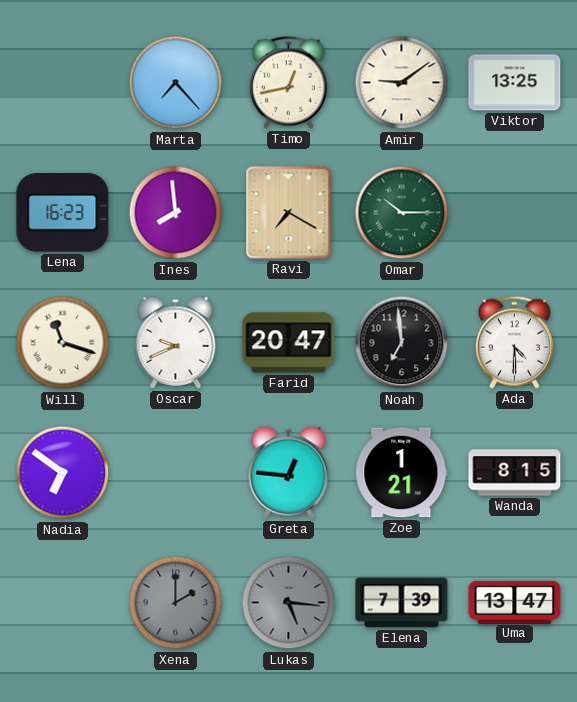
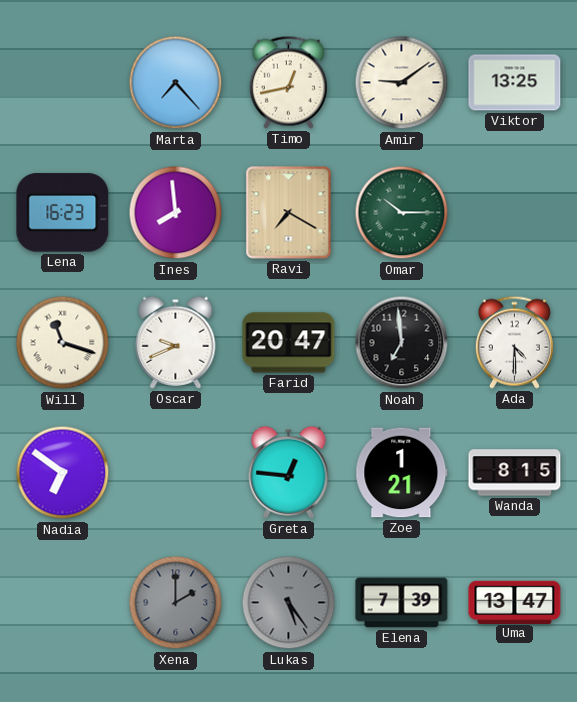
Lukas: 5:16 -> 5:24 (289, 603)
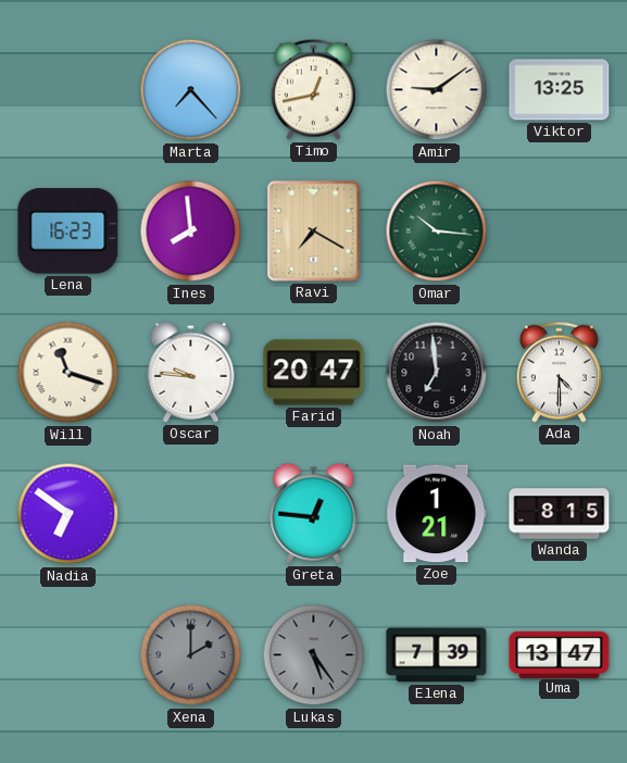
Omar: 10:15 -> 10:16 (437, 232)
Oscar: 9:41 -> 9:46 (191, 372)
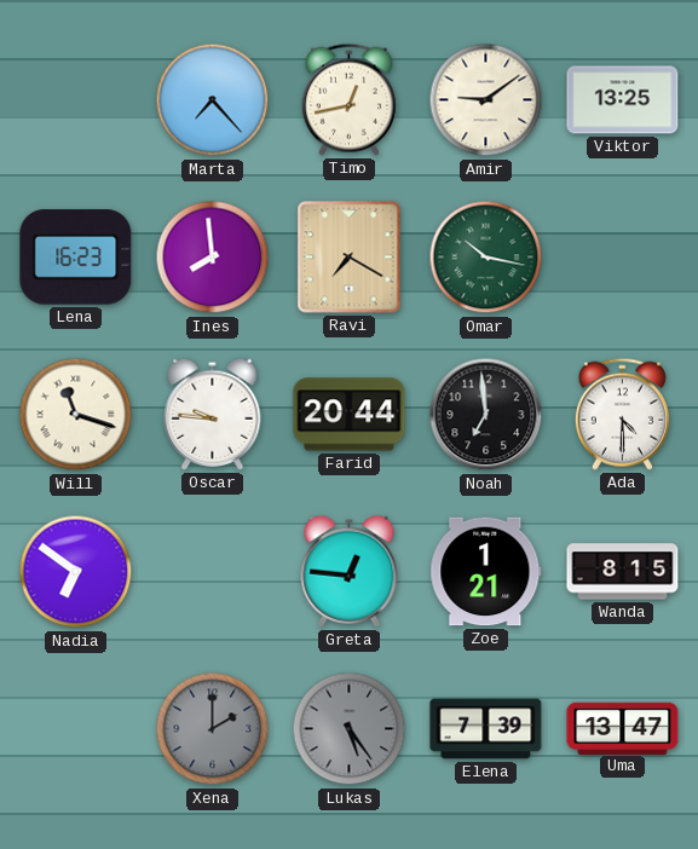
Omar: 10:16 -> 10:17 (486, 258)
Farid: 20:47 -> 20:44 (350, 415)
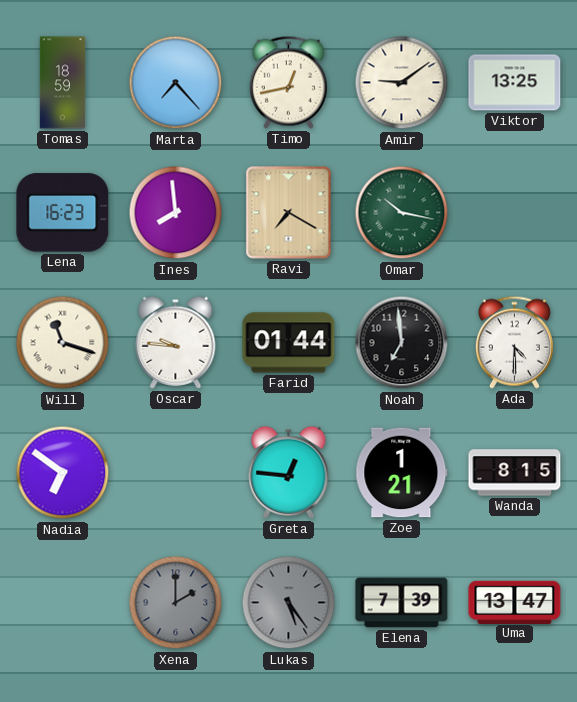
Tomas: none -> 18:59 (63, 83)
Farid: 20:44 -> 01:44 (289, 343)
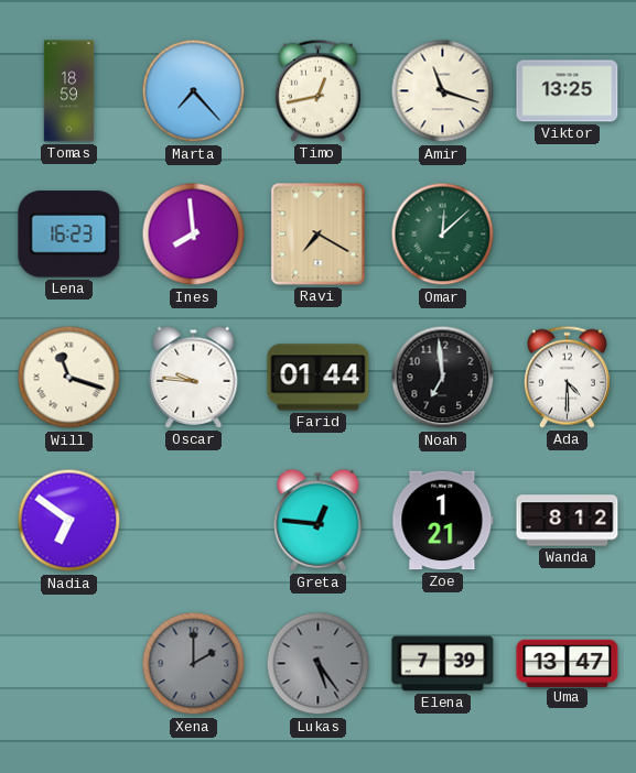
Amir: 9:09 -> 11:18 (443, 91)
Omar: 10:17 -> 12:08 (443, 235)
Wanda: 8:15 -> 8:12 (568, 521)
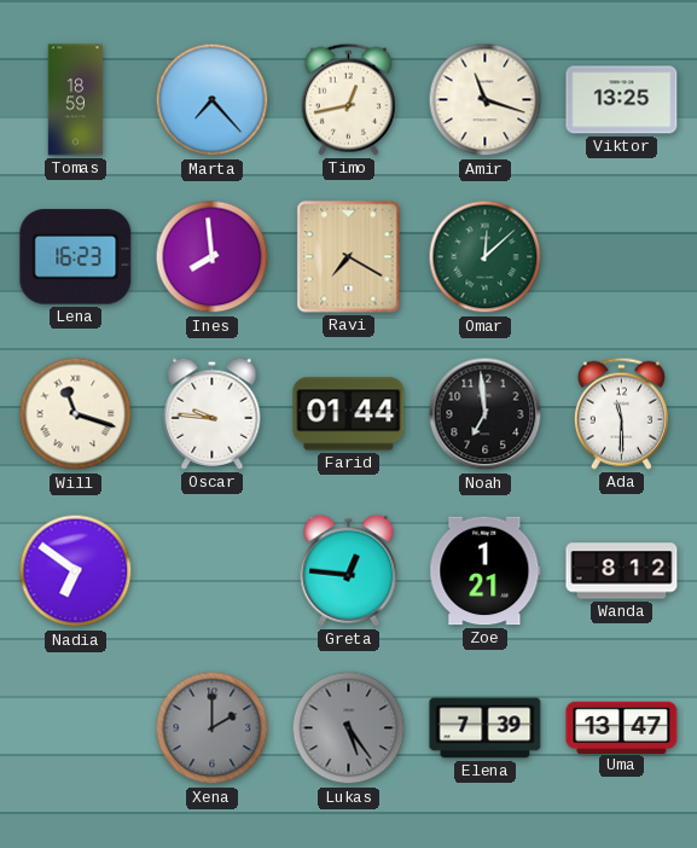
Ada: 4:30 -> 11:30 (621, 413)
